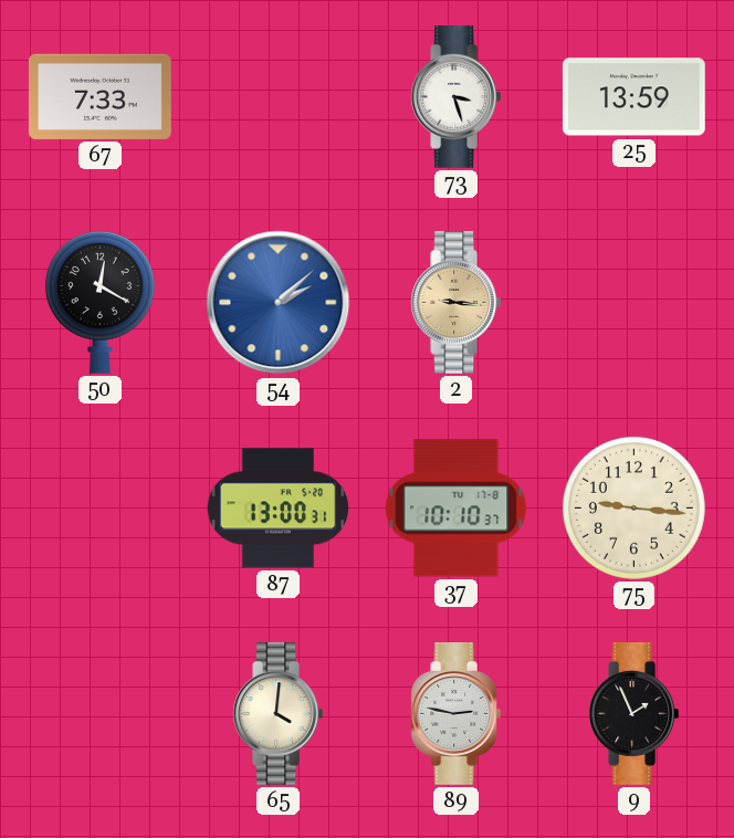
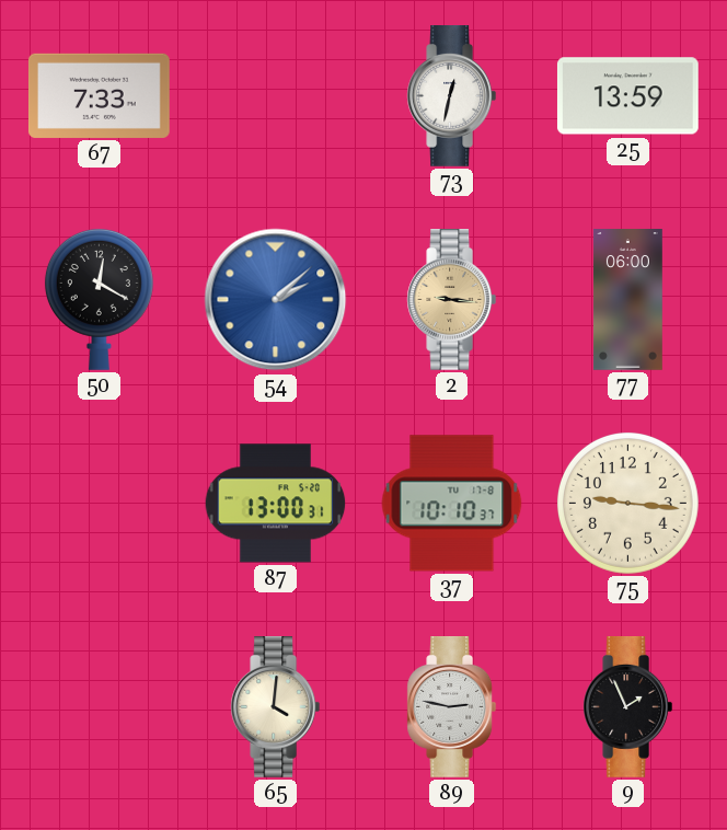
73: 3:27 -> 12:32 (452, 96)
77: none -> 06:00 (628, 300)
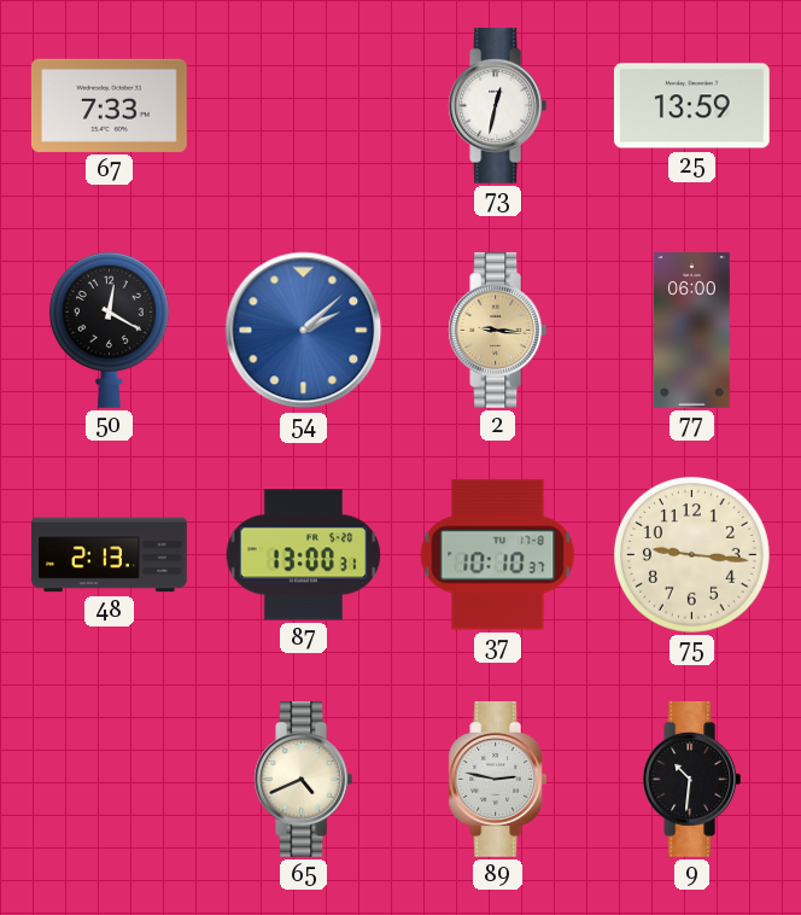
48: none -> 2:13 (110, 555)
65: 4:01 -> 4:41 (304, 780)
9: 1:56 -> 10:31 (692, 780)
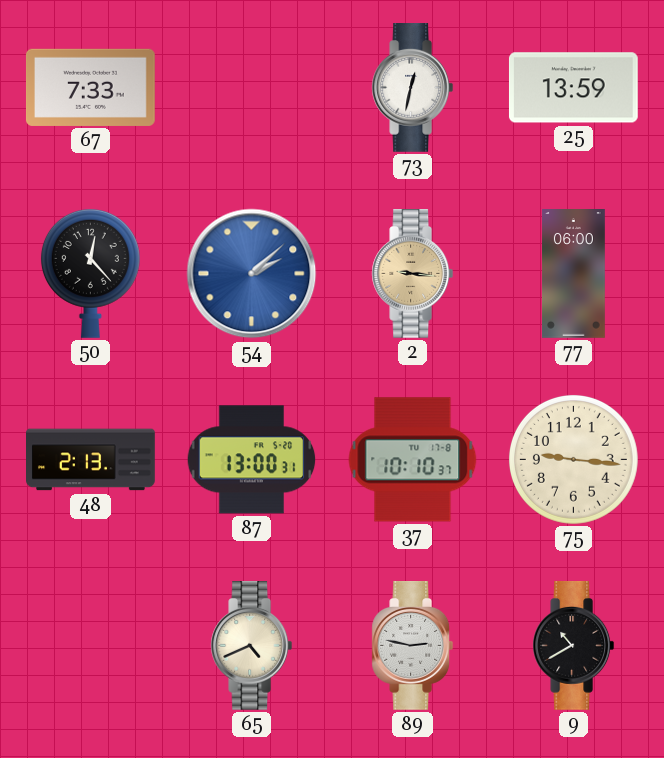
50: 12:20 -> 12:23 (90, 273)
9: 10:31 -> 10:40 (574, 646)
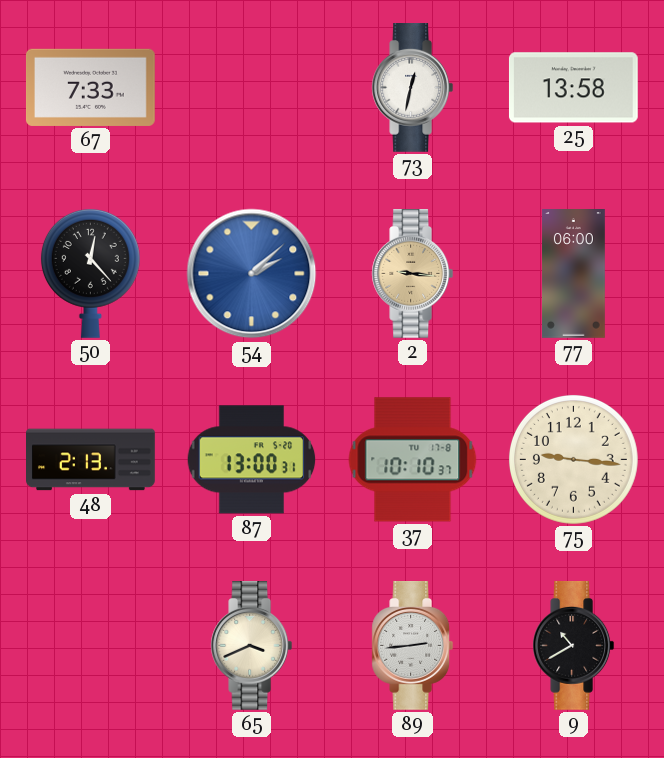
25: 13:59 -> 13:58 (573, 88)
65: 4:41 -> 3:41 (252, 646)
89: 2:47 -> 2:44 (413, 646)
